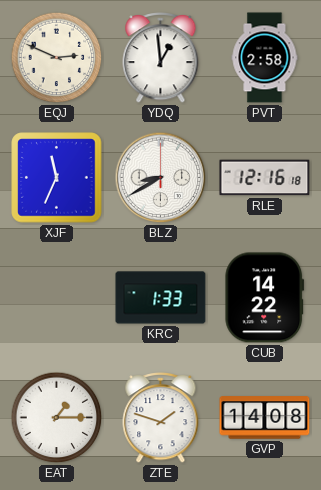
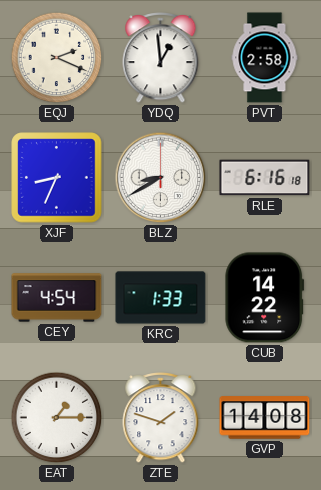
EQJ: 2:49 -> 2:19 (57, 58)
XJF: 11:34 -> 8:34 (57, 178)
RLE: 12:16 -> 6:16 (265, 178)
CEY: none -> 4:54 (57, 298)
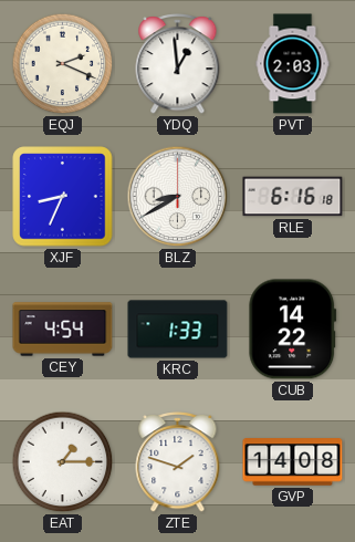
PVT: 2:58 -> 2:03 (293, 64)
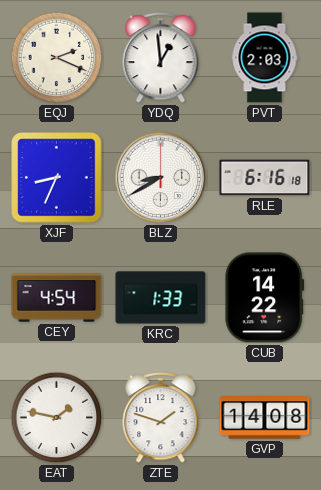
EAT: 1:15 -> 1:47 (57, 418)
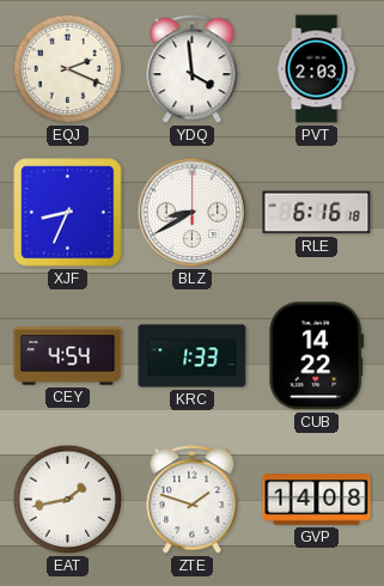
YDQ: 12:59 -> 3:59 (193, 69)
EAT: 1:47 -> 1:43 (68, 500)
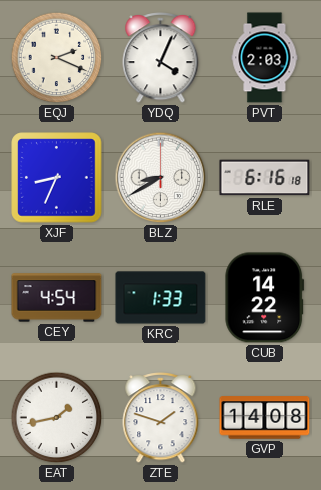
YDQ: 3:59 -> 4:04 (161, 58)
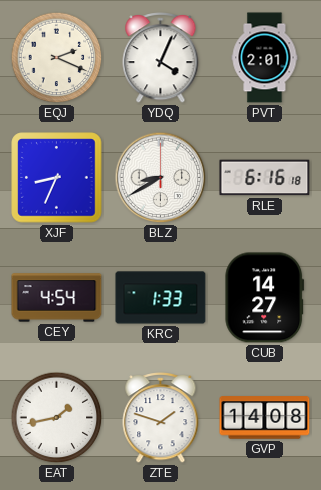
PVT: 2:03 -> 2:01 (265, 58)
CUB: 14:22 -> 14:27 (265, 298)
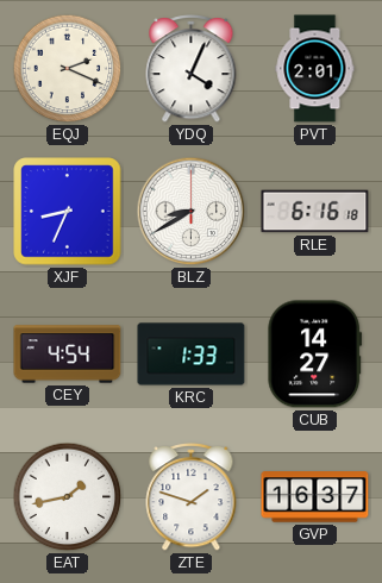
GVP: 14:08 -> 16:37 (315, 497)
